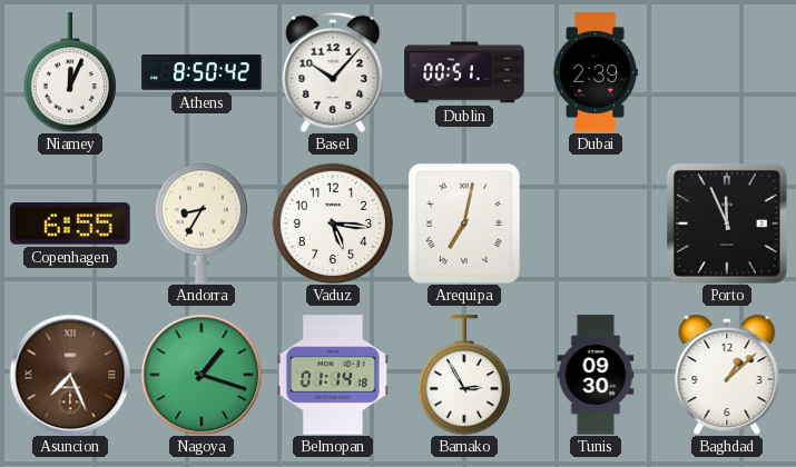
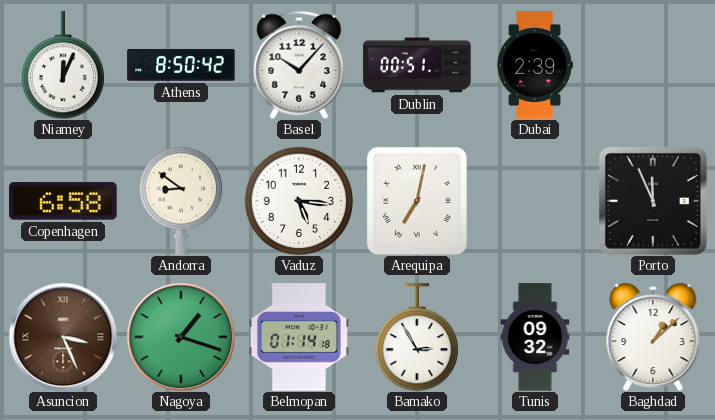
Copenhagen: 6:55 -> 6:58 (63, 201)
Andorra: 8:35 -> 8:51 (180, 201)
Asuncion: 7:26 -> 3:26 (63, 337)
Tunis: 09:30 -> 09:32 (535, 337)
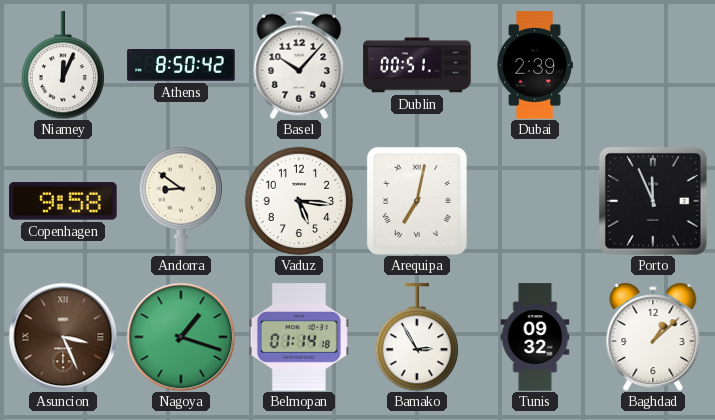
Copenhagen: 6:58 -> 9:58 (63, 201)
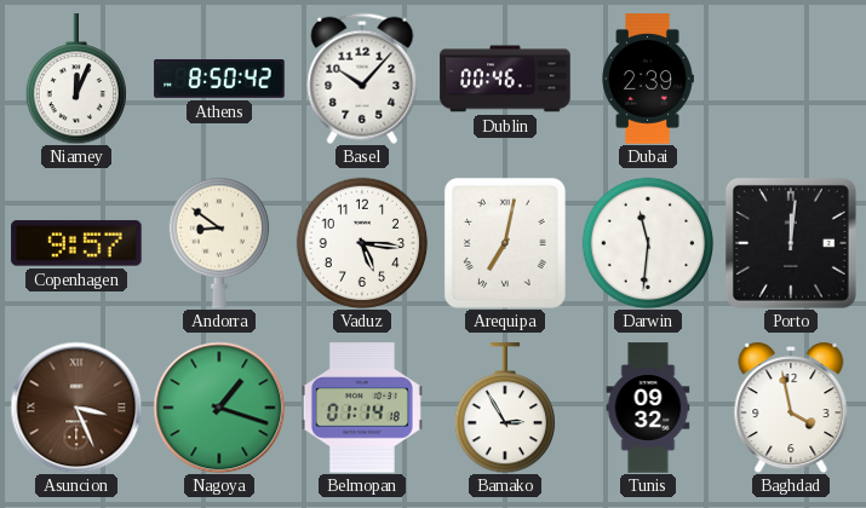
Dublin: 00:51 -> 00:46 (505, 79)
Copenhagen: 9:58 -> 9:57 (76, 243)
Darwin: none -> 11:31 (648, 243)
Porto: 11:56 -> 12:01 (791, 243)
Baghdad: 1:08 -> 3:58 (791, 408)
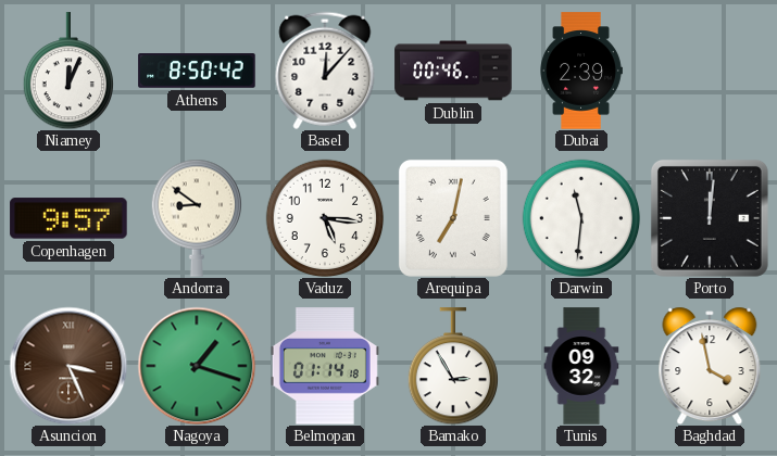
Basel: 10:07 -> 12:07 (325, 71)
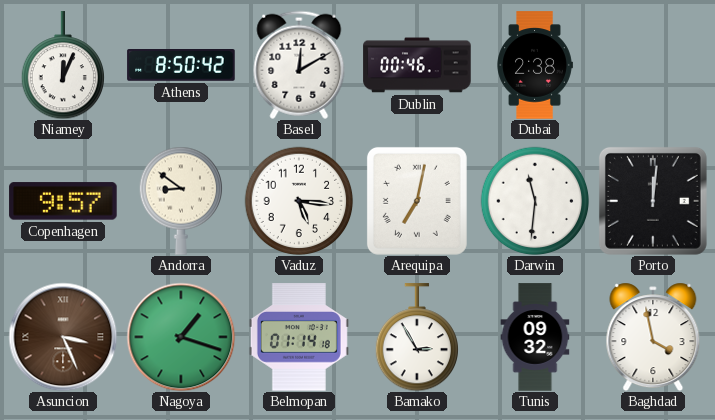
Basel: 12:07 -> 12:10 (299, 65)
Dubai: 2:39 -> 2:38 (535, 65)
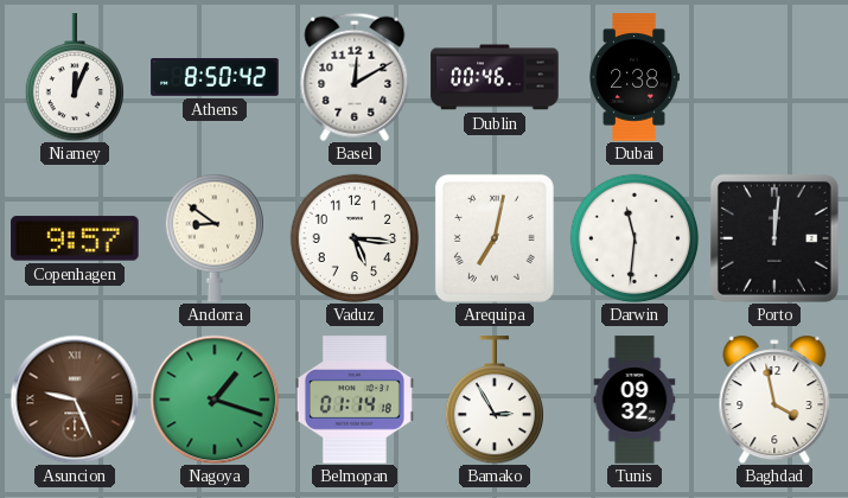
Asuncion: 3:26 -> 9:26 (75, 400)
